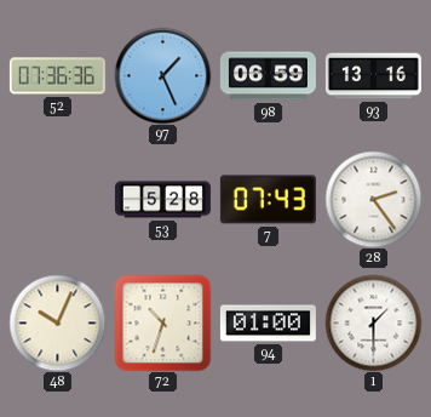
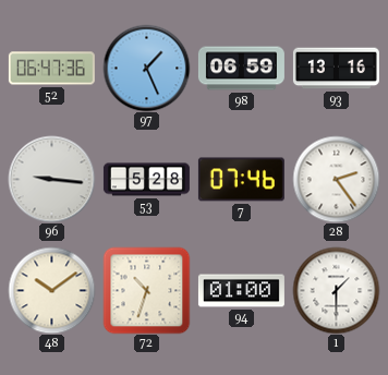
52: 07:36 -> 06:47 (51, 69)
96: none -> 9:16 (51, 179)
7: 07:43 -> 07:46 (241, 180)
48: 10:04 -> 10:09 (51, 290)
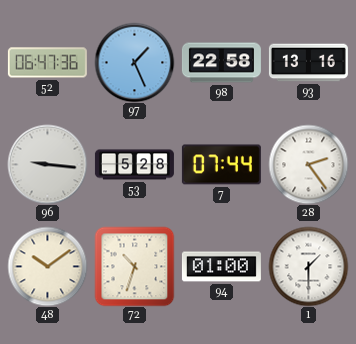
98: 06:59 -> 22:58 (221, 63)
7: 07:46 -> 07:44 (221, 165)
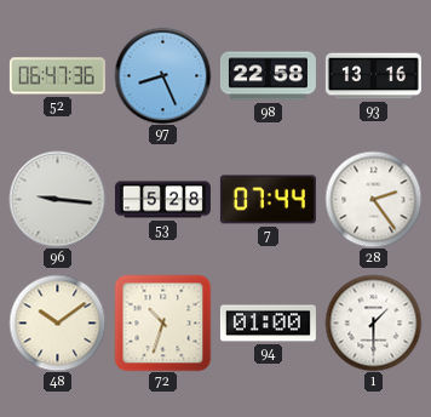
97: 1:26 -> 8:26 (162, 75)
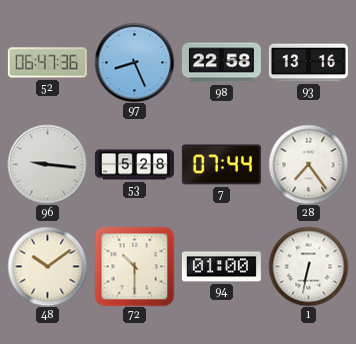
28: 2:24 -> 7:24 (308, 164)
72: 10:33 -> 10:30 (134, 266)
1: 1:30 -> 6:32 (308, 266)
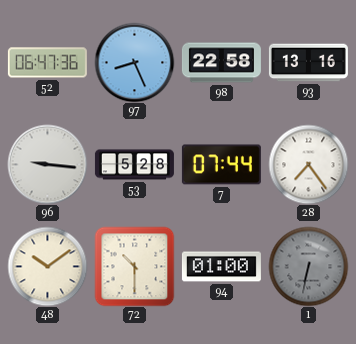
1 dial: white -> grey (308, 266)
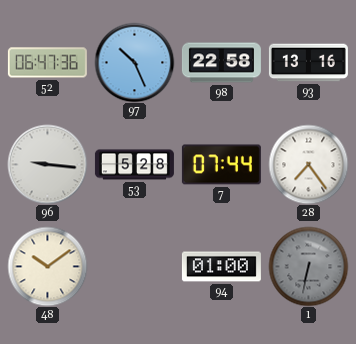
97: 8:26 -> 10:26 (134, 62)
72: 10:30 -> none (134, 266)
